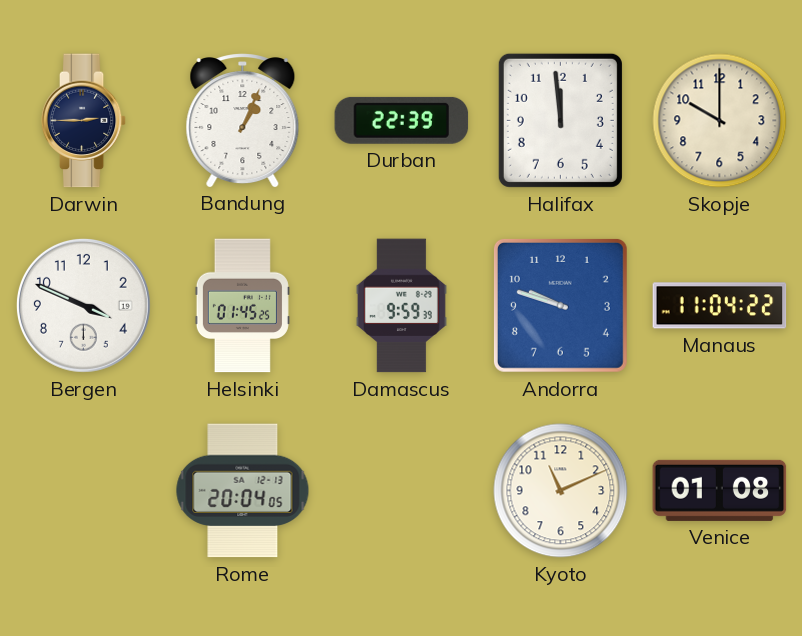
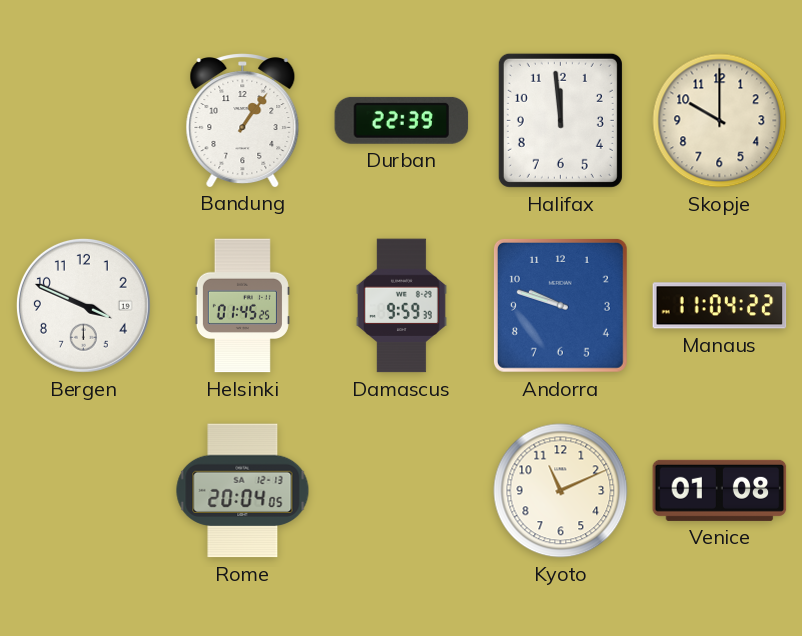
Darwin: 2:45 -> none (84, 121)
Bandung: 1:04 -> 1:06 (243, 120)
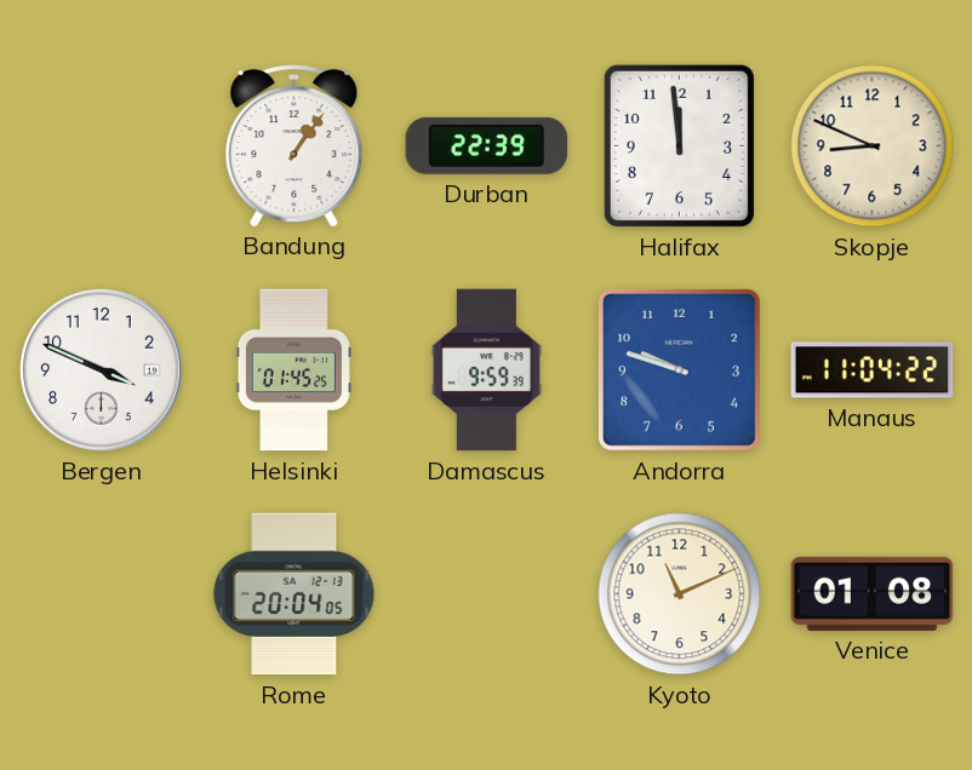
Skopje: 10:00 -> 8:49 (873, 146)
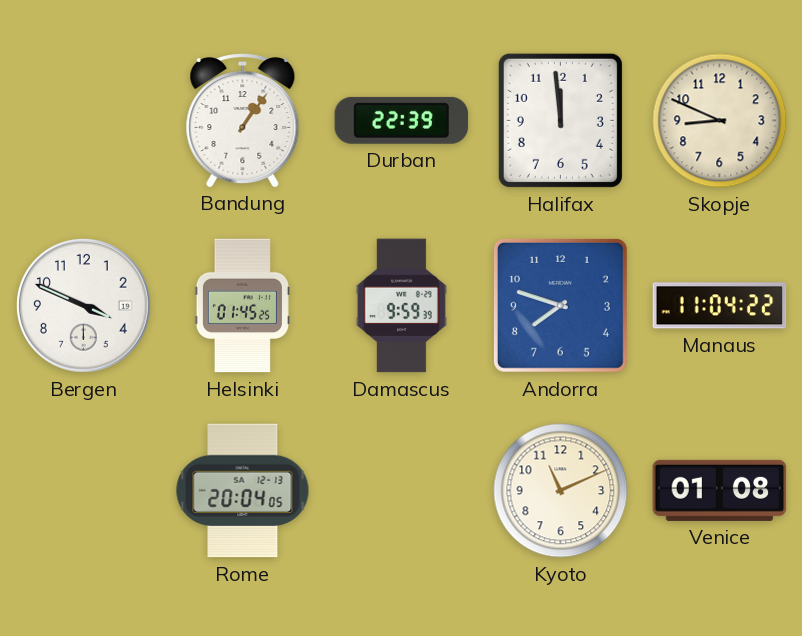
Andorra: 9:48 -> 7:48 (560, 305)
